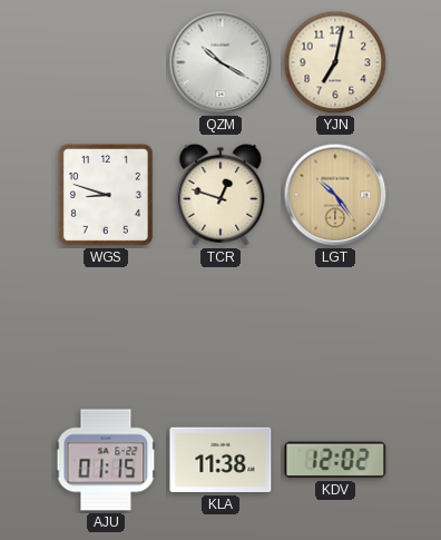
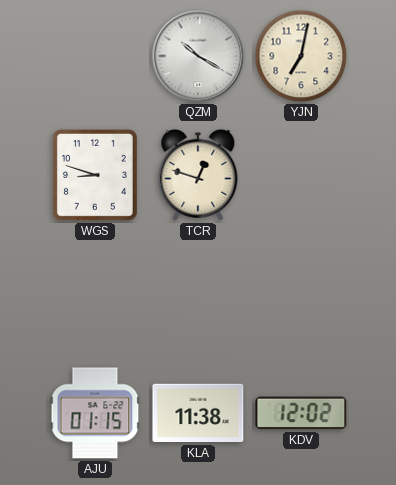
LGT: 10:24 -> none (335, 195)
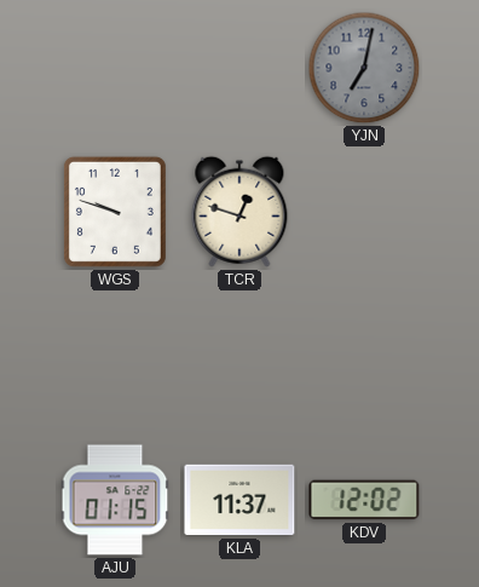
QZM: 10:20 -> none (198, 56)
YJN dial: cream -> grey (364, 68)
WGS: 8:48 -> 9:48 (115, 212)
KLA: 11:38 -> 11:37 (239, 500)
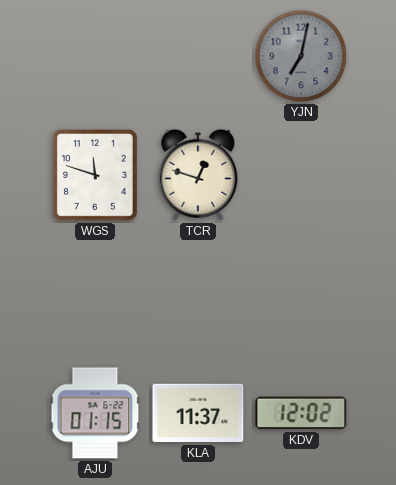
WGS: 9:48 -> 11:48 (95, 175)
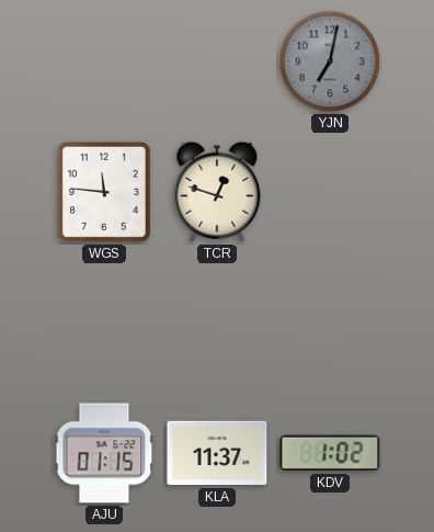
WGS: 11:48 -> 11:46 (104, 192)
KDV: 12:02 -> 1:02 (330, 453)
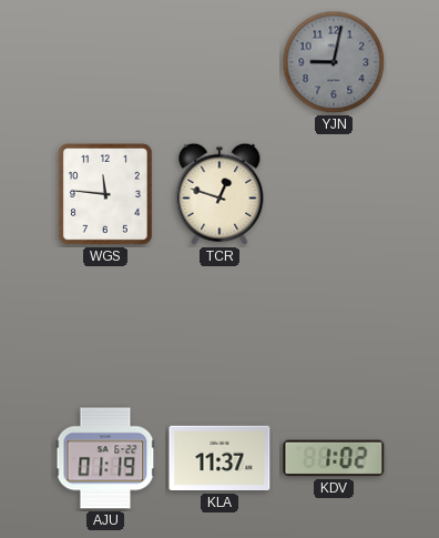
YJN: 7:02 -> 9:02 (334, 62)
AJU: 01:15 -> 01:19 (105, 458)
